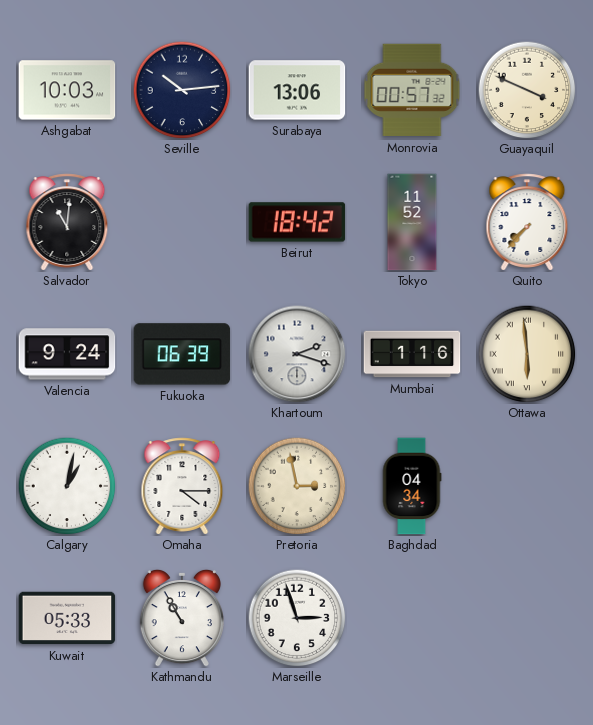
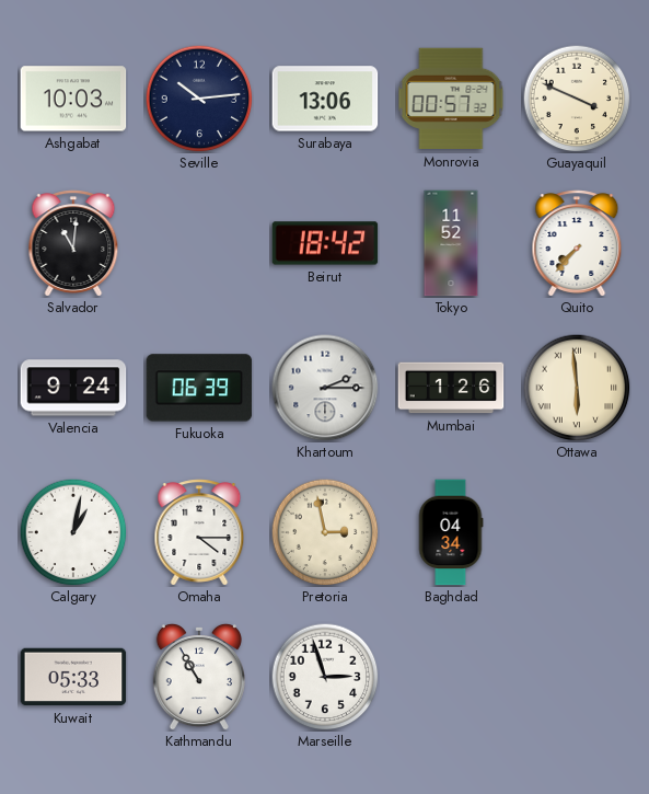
Khartoum: 2:18 -> 2:15 (325, 388)
Mumbai: 1:16 -> 1:26 (451, 388)
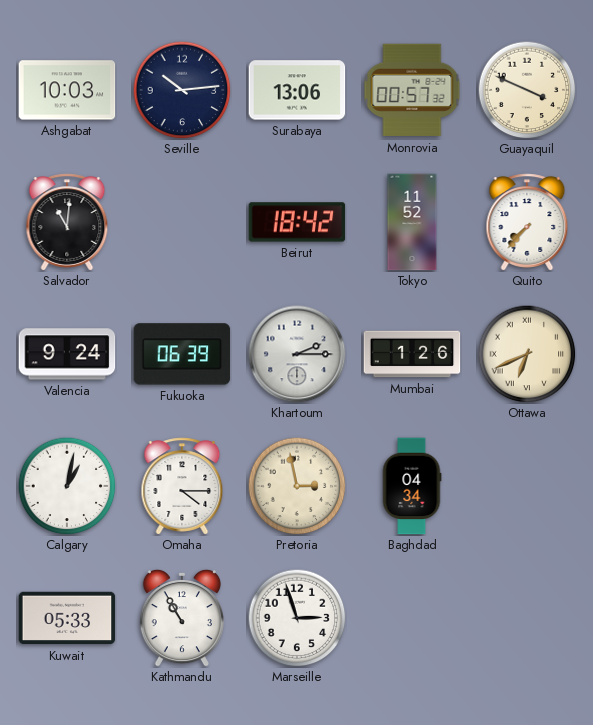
Ottawa: 5:59 -> 6:41 (527, 354)
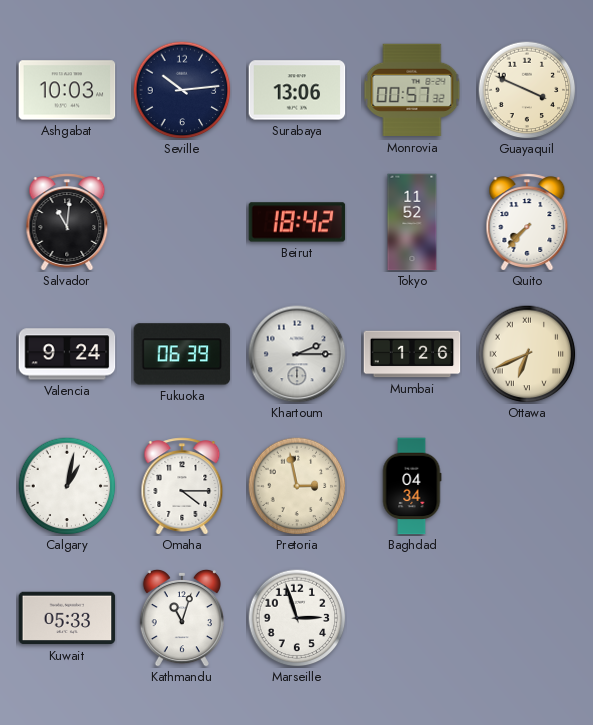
Kathmandu: 10:55 -> 11:03 (182, 618)
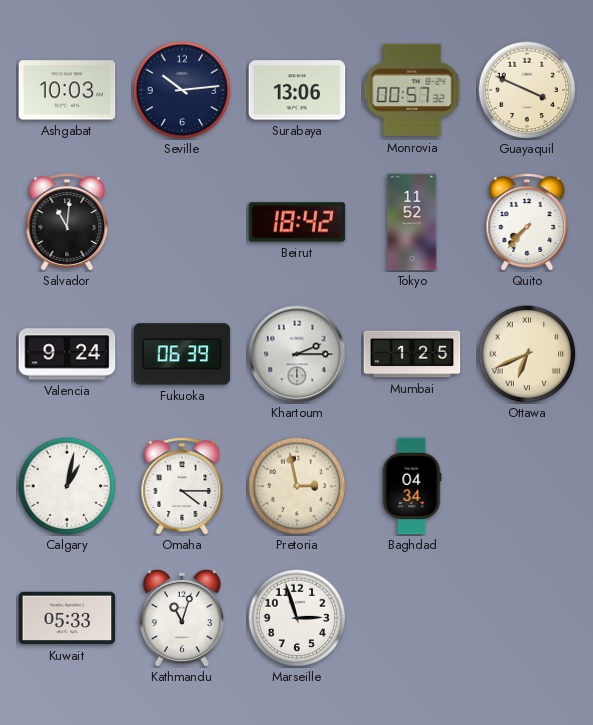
Mumbai: 1:26 -> 1:25 (412, 354)
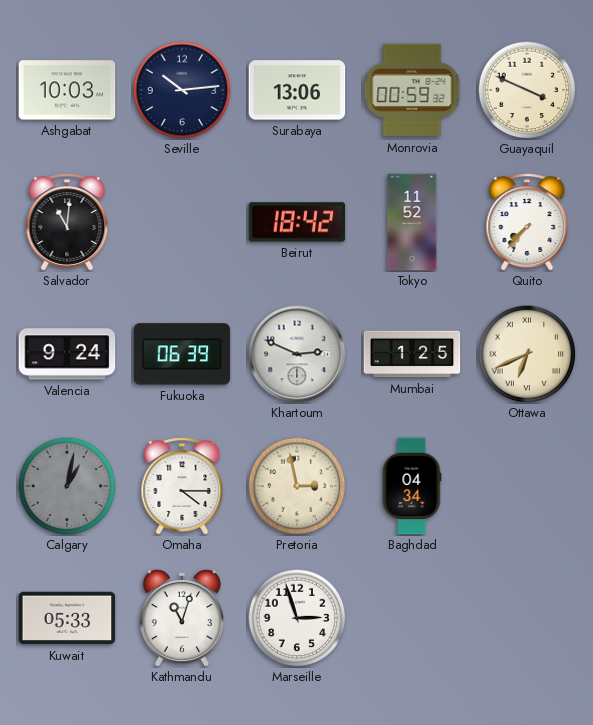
Monrovia: 00:57 -> 00:59 (412, 90)
Khartoum: 2:15 -> 2:49 (297, 354)
Calgary dial: white -> grey (67, 486)
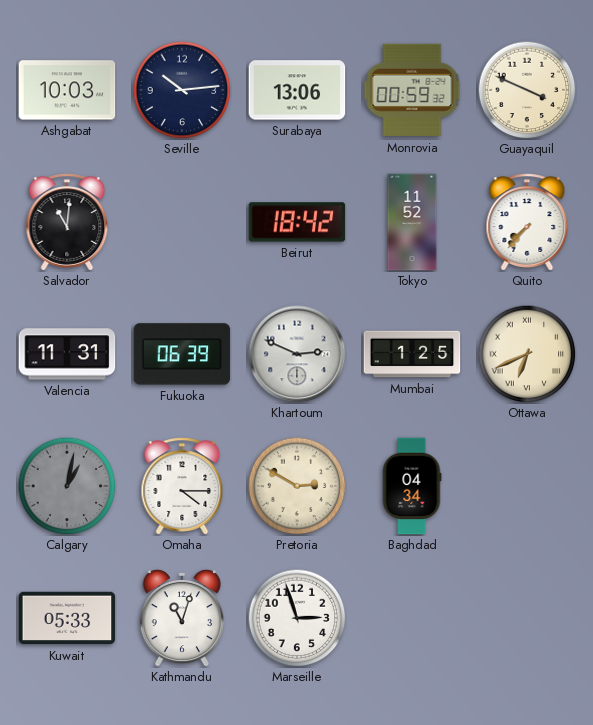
Valencia: 9:24 -> 11:31 (67, 354)
Pretoria: 2:58 -> 2:50 (297, 486)
